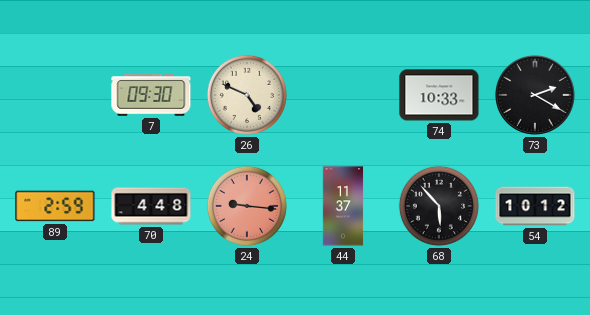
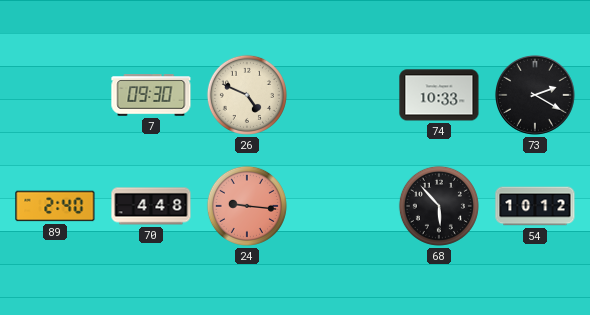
89: 2:59 -> 2:40 (55, 206)
44: 11:37 -> none (343, 206)
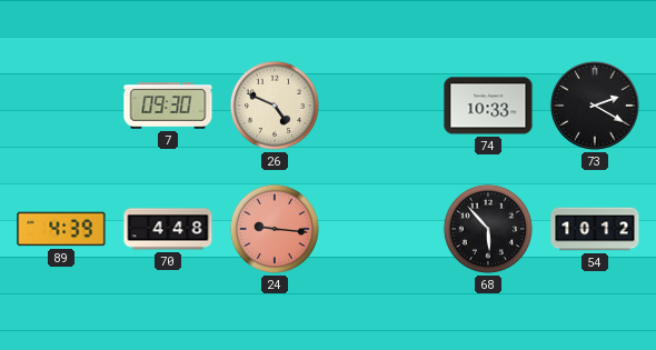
89: 2:40 -> 4:39 (61, 229)
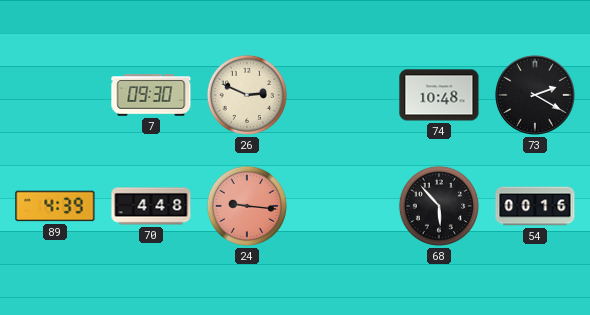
26: 4:49 -> 2:49 (247, 95)
74: 10:33 -> 10:48 (439, 95)
54: 10:12 -> 00:16 (535, 206)
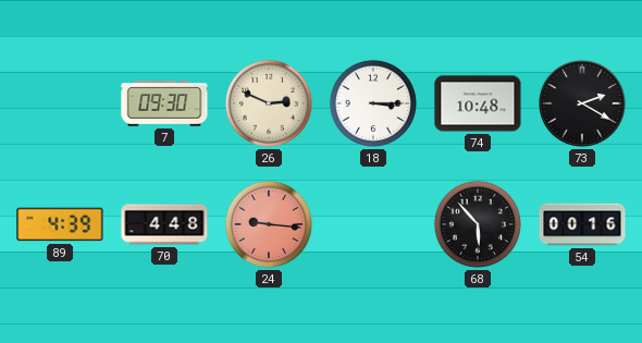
18: none -> 3:15 (373, 103)
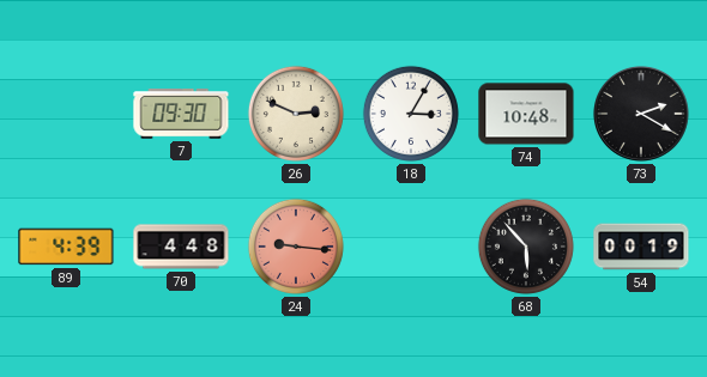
18: 3:15 -> 3:05 (411, 114)
54: 00:16 -> 00:19 (641, 247)
